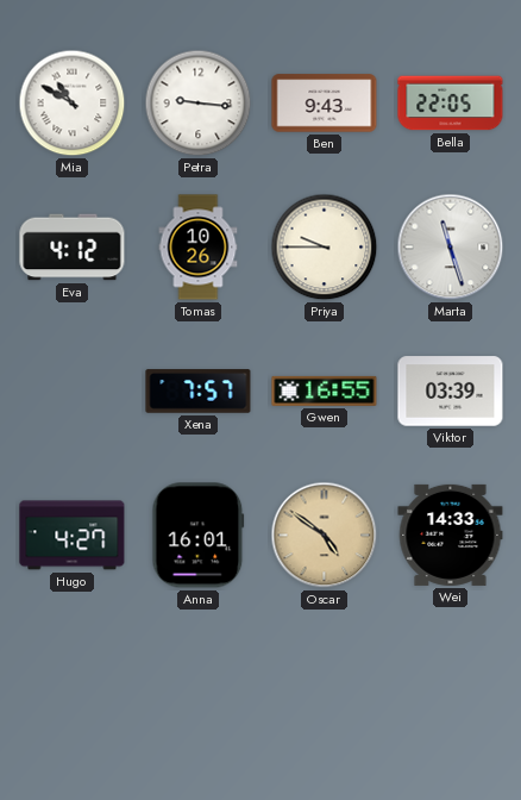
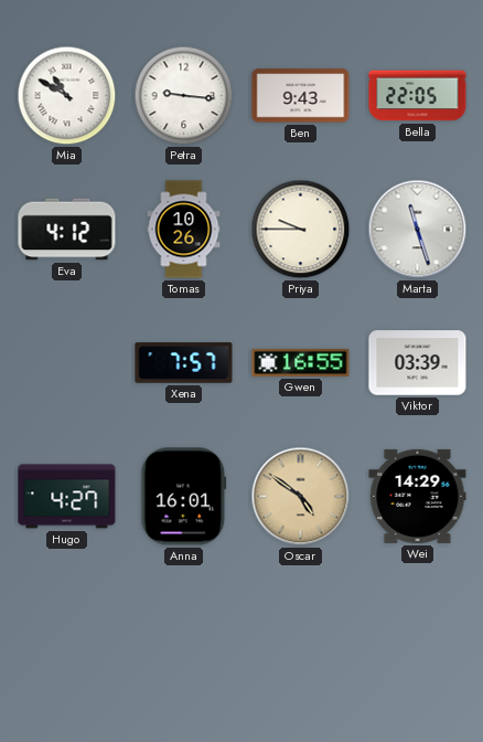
Wei: 14:33 -> 14:29 (418, 496)
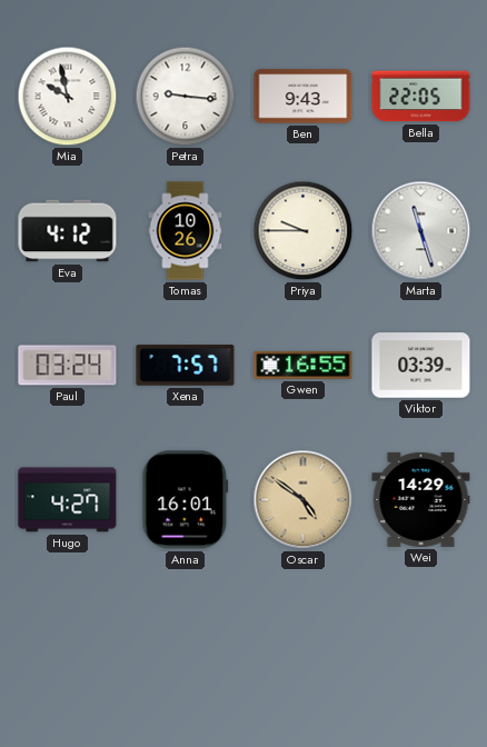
Mia: 10:50 -> 9:58 (68, 97)
Paul: none -> 03:24 (68, 366)
